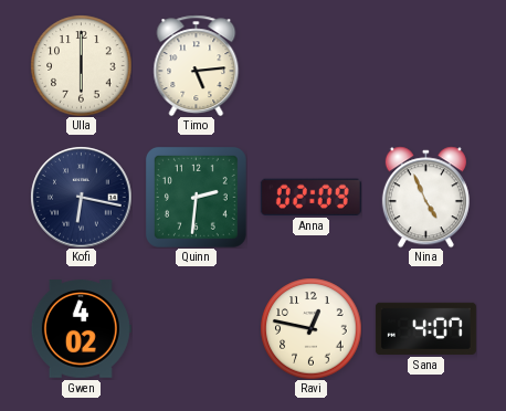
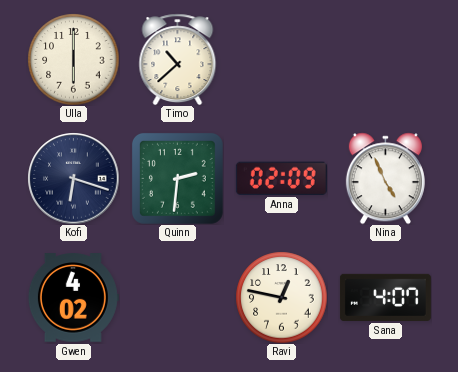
Timo: 5:14 -> 10:38 (178, 59)
Kofi: 6:17 -> 6:18 (73, 178)
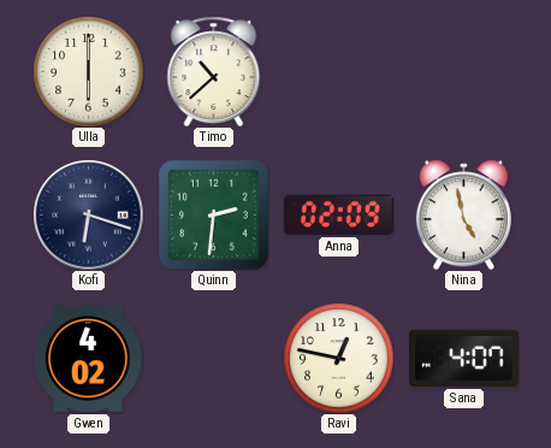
Nina: 4:56 -> 4:58 (463, 214)
